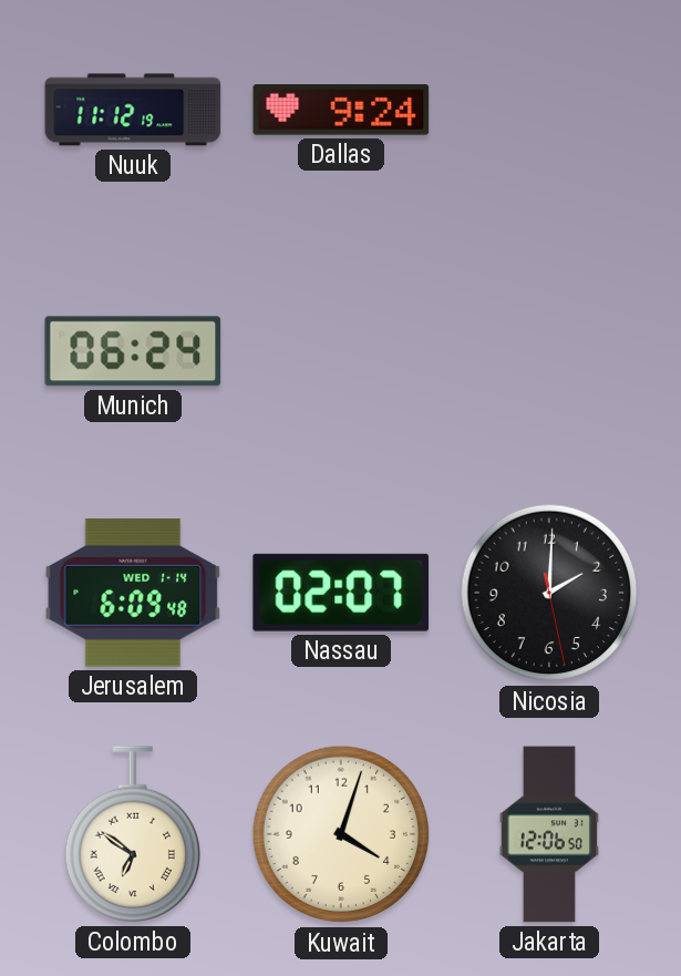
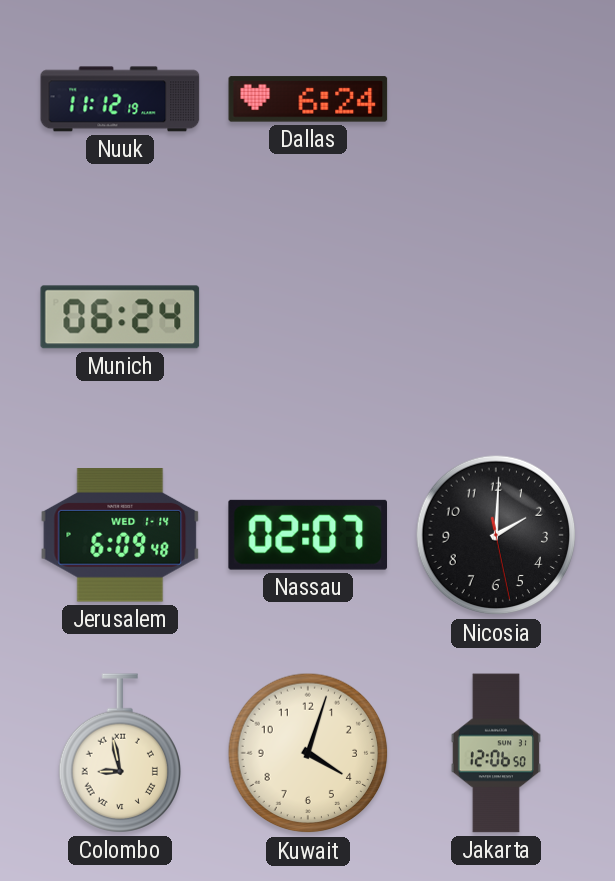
Dallas: 9:24 -> 6:24 (308, 99)
Colombo: 6:51 -> 8:58 (119, 753)
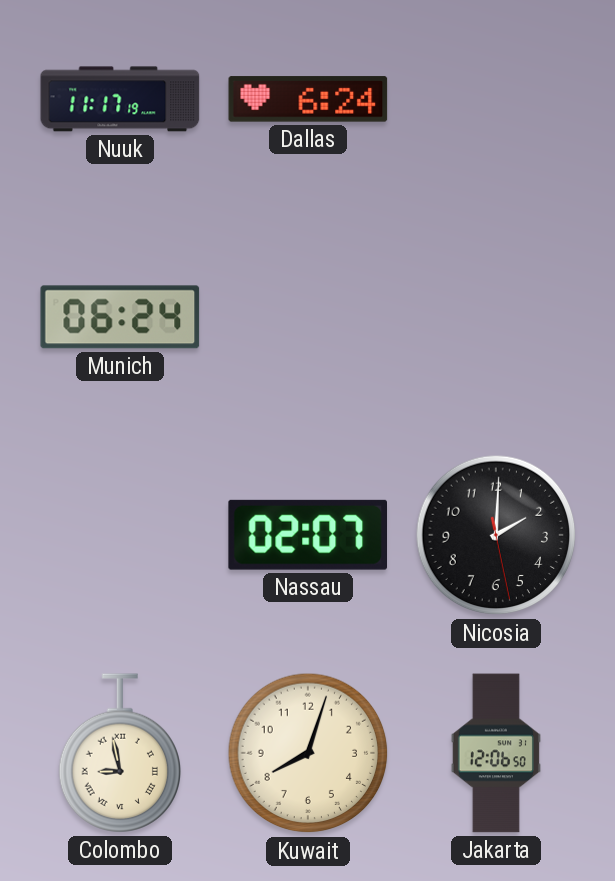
Nuuk: 11:12 -> 11:17 (120, 99)
Jerusalem: 6:09 -> none (120, 535)
Kuwait: 4:03 -> 8:03 (308, 753)
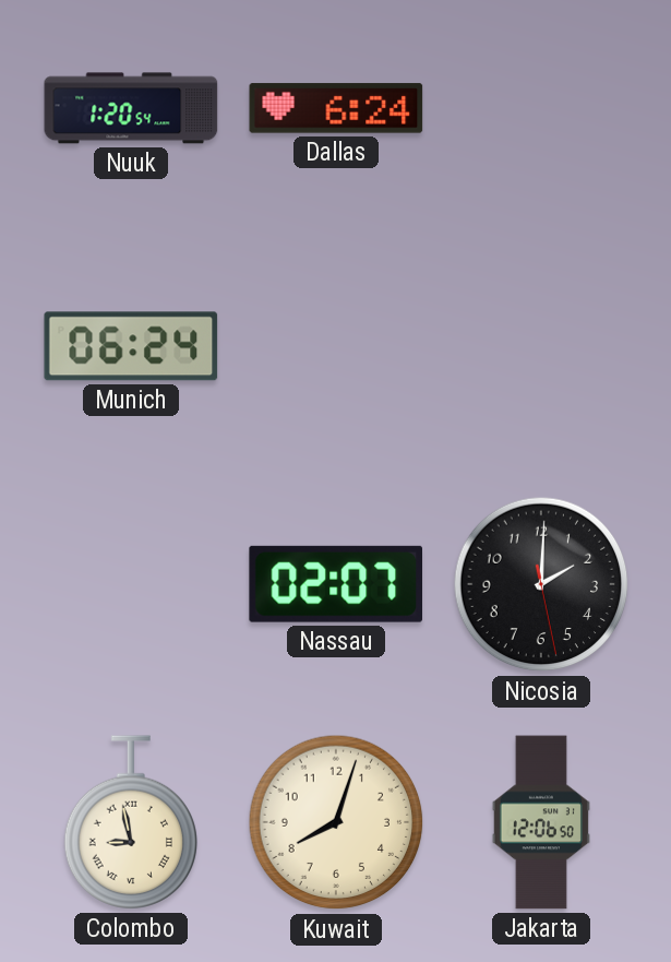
Nuuk: 11:17 -> 1:20 (131, 108)
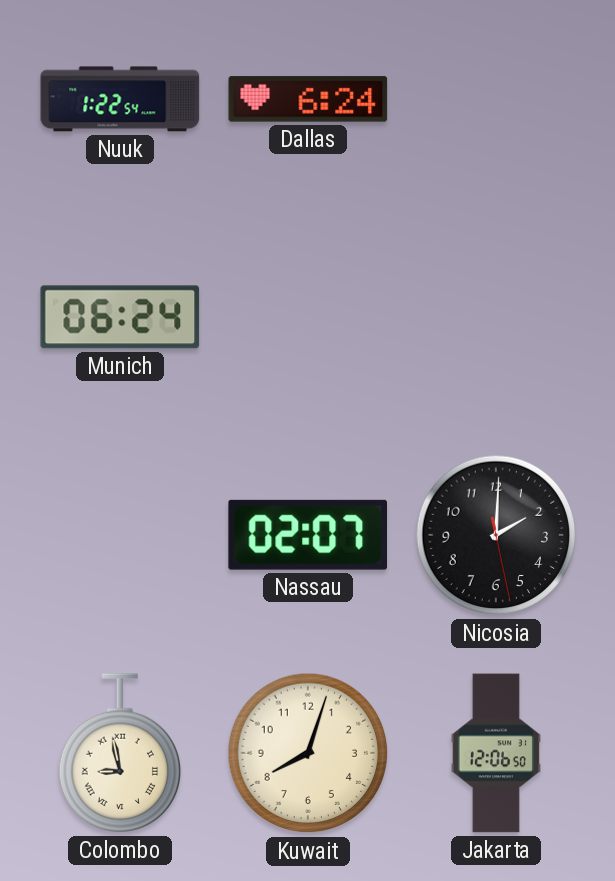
Nuuk: 1:20 -> 1:22 (120, 99)
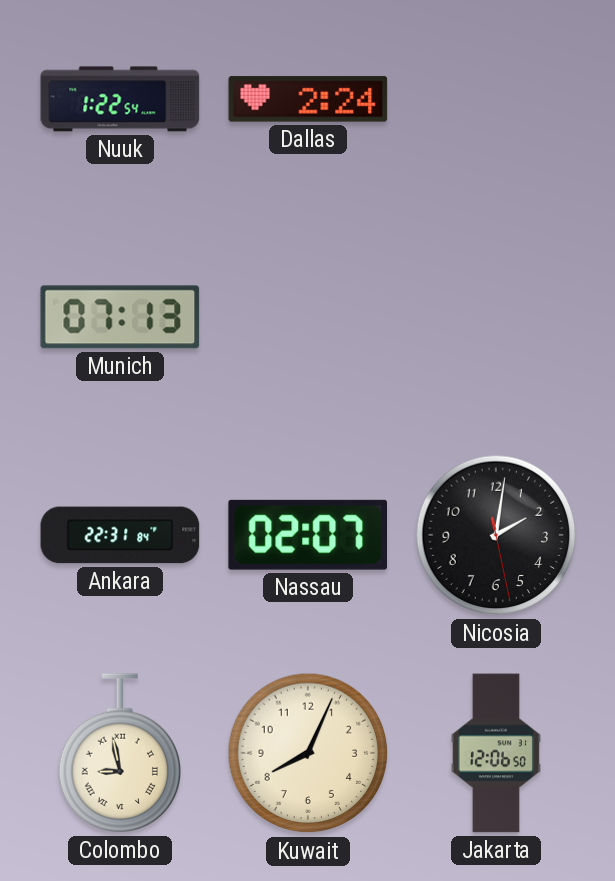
Dallas: 6:24 -> 2:24 (308, 99)
Munich: 06:24 -> 07:13 (120, 317)
Ankara: none -> 22:31 (120, 535)
Nicosia: 2:00 -> 2:01 (496, 535)
Kuwait: 8:03 -> 8:04 (308, 753)
